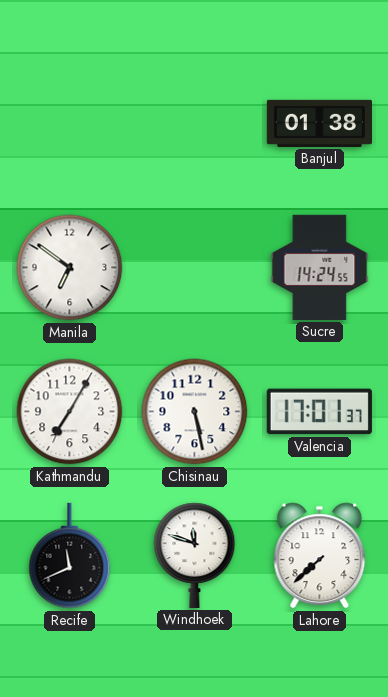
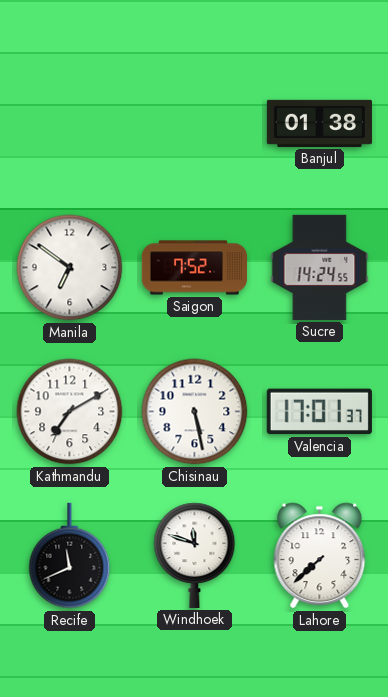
Saigon: none -> 7:52 (194, 268)
Kathmandu: 7:05 -> 7:10 (70, 412)
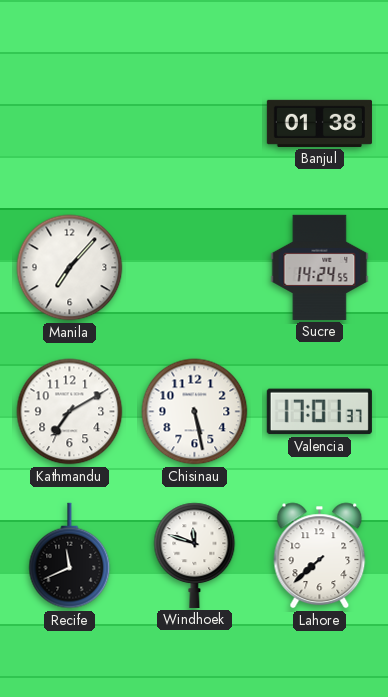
Manila: 6:51 -> 7:07 (70, 268)
Saigon: 7:52 -> none (194, 268)
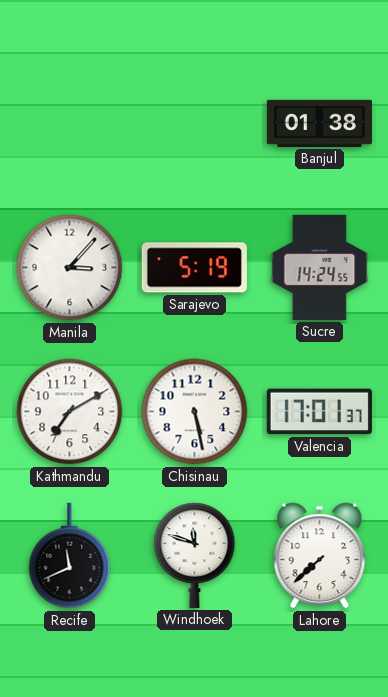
Manila: 7:07 -> 3:07 (70, 268)
Sarajevo: none -> 5:19 (194, 268)
